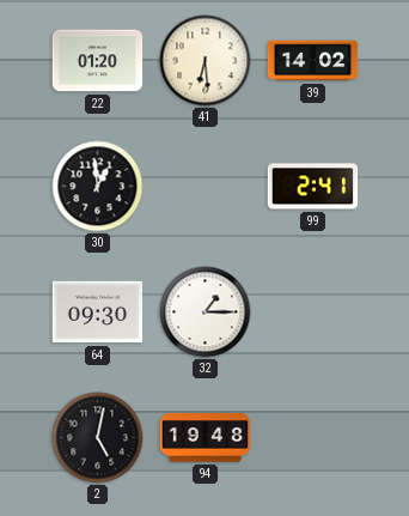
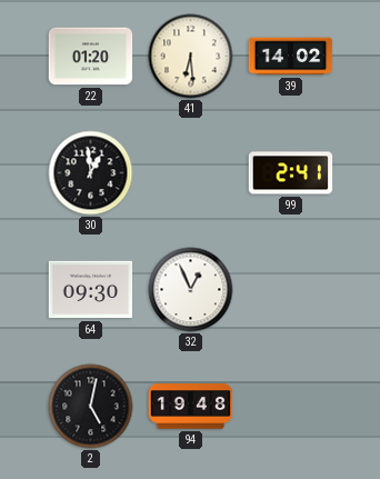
32: 1:15 -> 12:56 (191, 290)
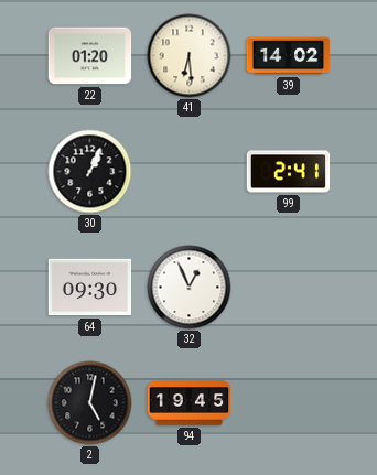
30: 12:59 -> 1:04 (90, 172)
94: 19:48 -> 19:45 (190, 403)
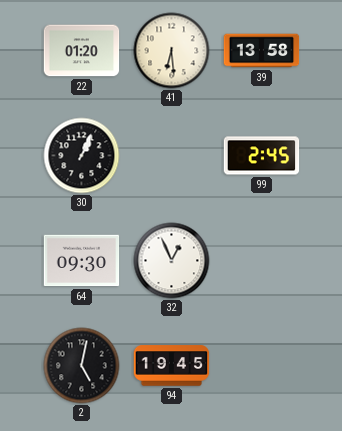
39: 14:02 -> 13:58 (262, 51)
99: 2:41 -> 2:45 (262, 156)
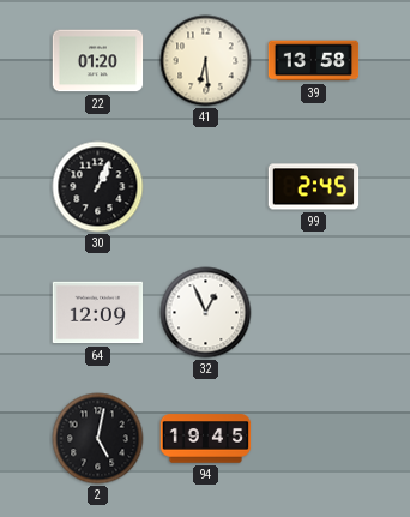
64: 09:30 -> 12:09 (98, 313)
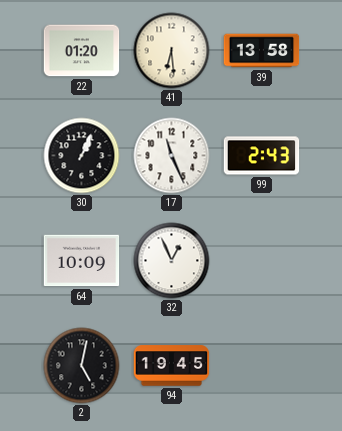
17: none -> 11:26 (172, 156)
99: 2:45 -> 2:43 (262, 156)
64: 12:09 -> 10:09 (82, 261)
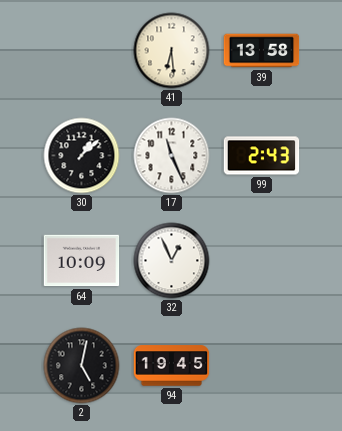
22: 01:20 -> none (82, 51)
30: 1:04 -> 1:08 (82, 156)
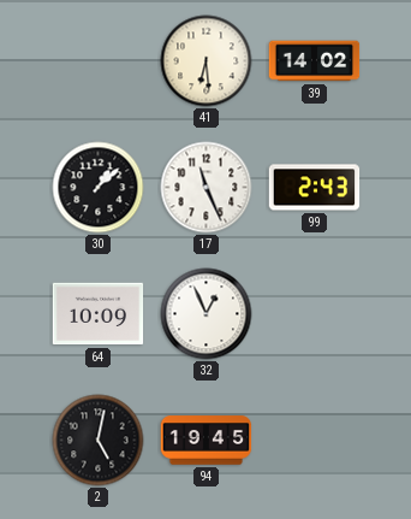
39: 13:58 -> 14:02 (315, 61)
